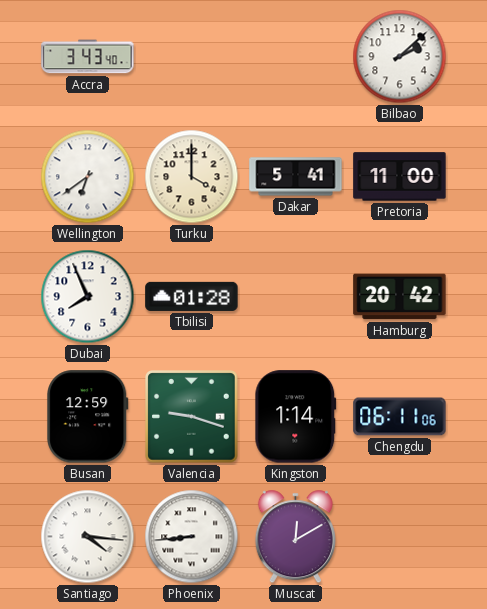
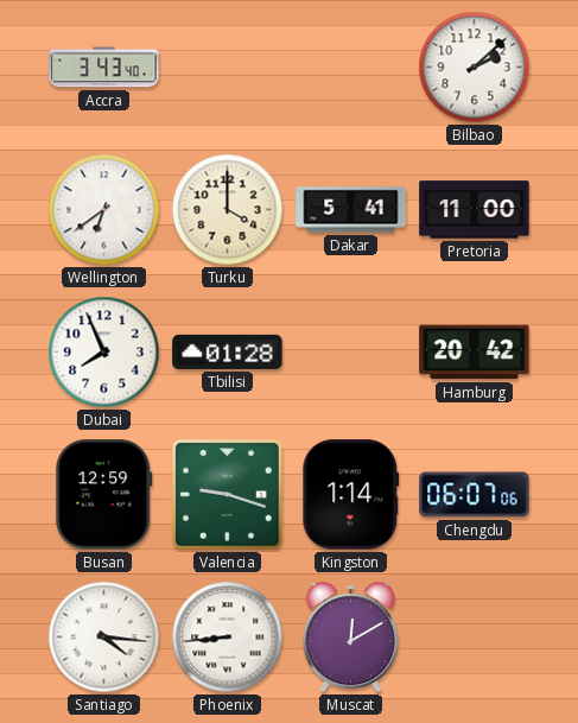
Chengdu: 06:11 -> 06:07 (475, 495)
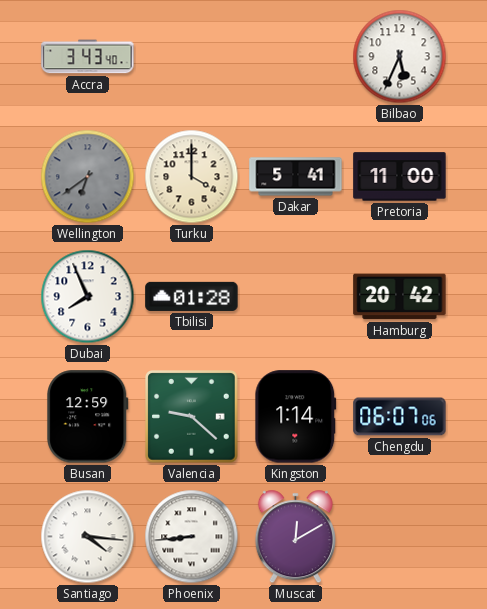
Bilbao: 2:08 -> 5:34 (400, 57)
Wellington dial: white -> grey (88, 177)
Valencia: 9:18 -> 9:22 (192, 417)
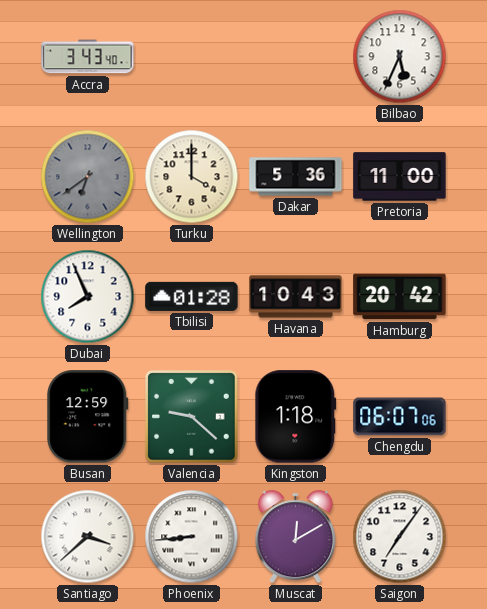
Dakar: 5:41 -> 5:36 (296, 177)
Havana: none -> 10:43 (296, 297)
Kingston: 1:14 -> 1:18 (296, 417)
Santiago: 4:16 -> 3:38 (88, 537)
Saigon: none -> 7:06 (400, 537)
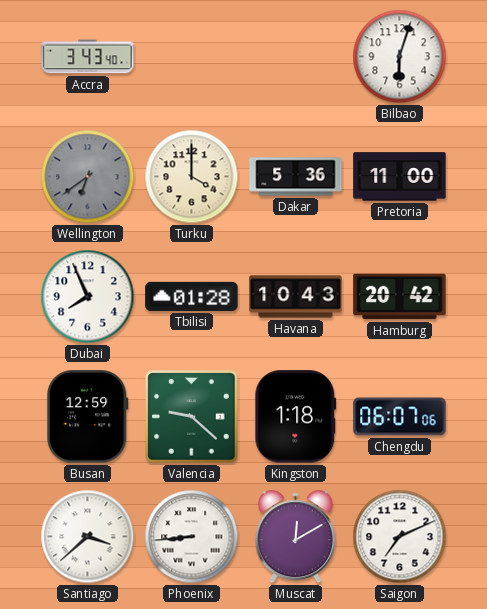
Bilbao: 5:34 -> 6:03 (400, 57)
Saigon: 7:06 -> 7:11 (400, 537)
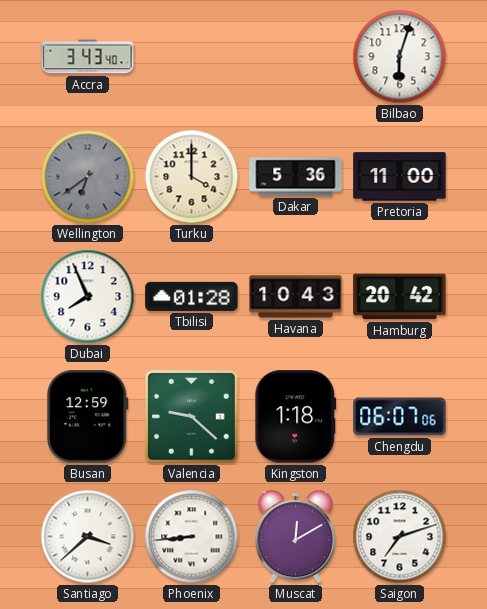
Saigon: 7:11 -> 7:12 (400, 537)
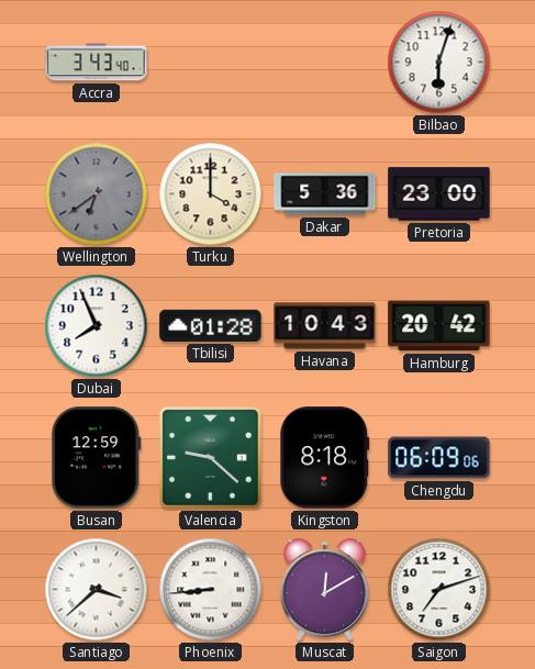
Pretoria: 11:00 -> 23:00 (439, 194)
Kingston: 1:18 -> 8:18 (325, 458)
Chengdu: 06:07 -> 06:09 (439, 458)
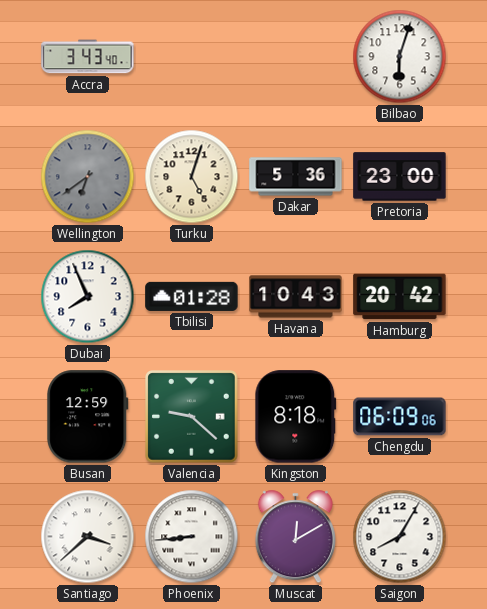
Turku: 4:00 -> 5:03 (192, 177)
Saigon: 7:12 -> 8:05 (400, 537)
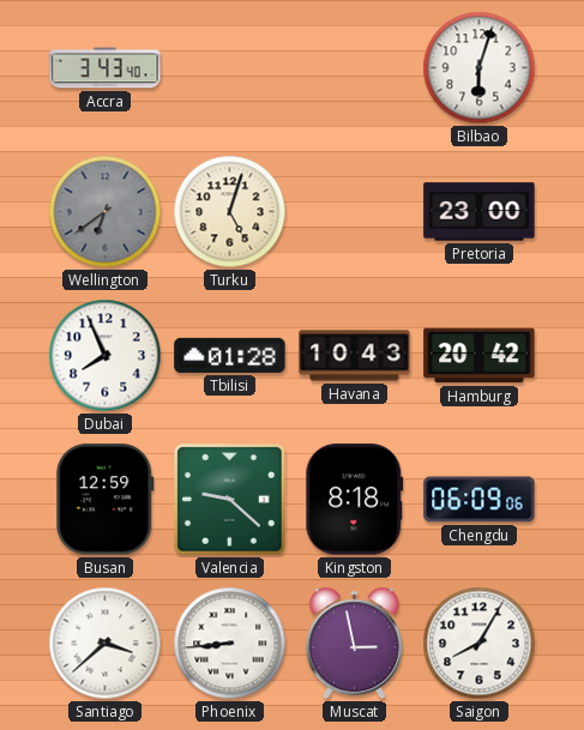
Dakar: 5:36 -> none (296, 177)
Muscat: 12:10 -> 2:58 (354, 644)
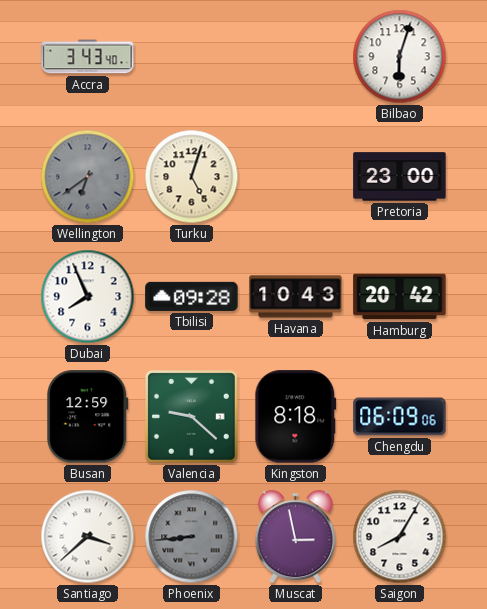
Tbilisi: 01:28 -> 09:28 (192, 296)
Phoenix dial: white -> grey (192, 537)
